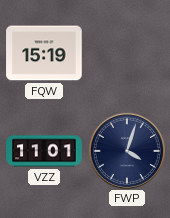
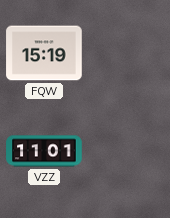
FWP: 4:03 -> none (127, 151)
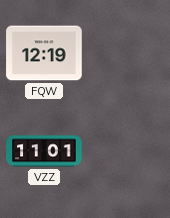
FQW: 15:19 -> 12:19 (44, 53)
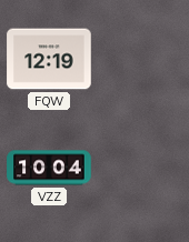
VZZ: 11:01 -> 10:04 (49, 168)
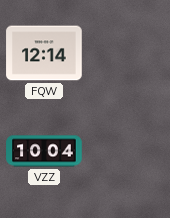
FQW: 12:19 -> 12:14 (44, 53)
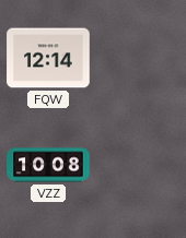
VZZ: 10:04 -> 10:08 (48, 165)
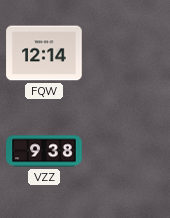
VZZ: 10:08 -> 9:38 (44, 151)
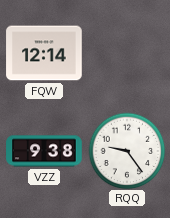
RQQ: none -> 9:24 (127, 151)
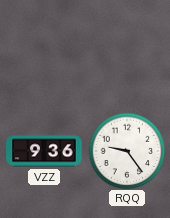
FQW: 12:14 -> none (44, 53)
VZZ: 9:38 -> 9:36 (44, 151)
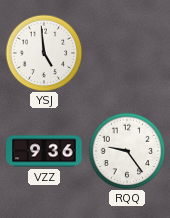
YSJ: none -> 4:59 (44, 53)
